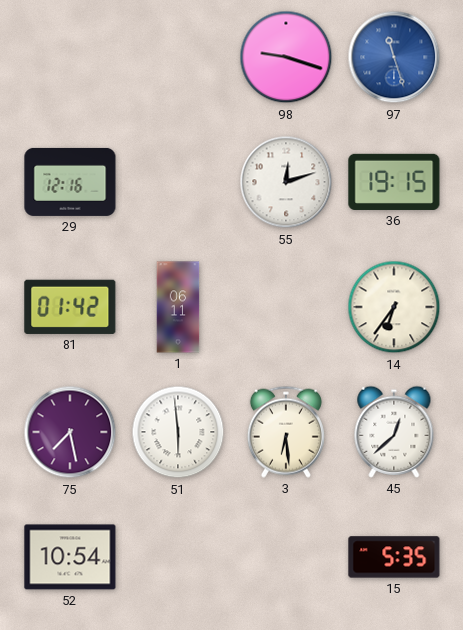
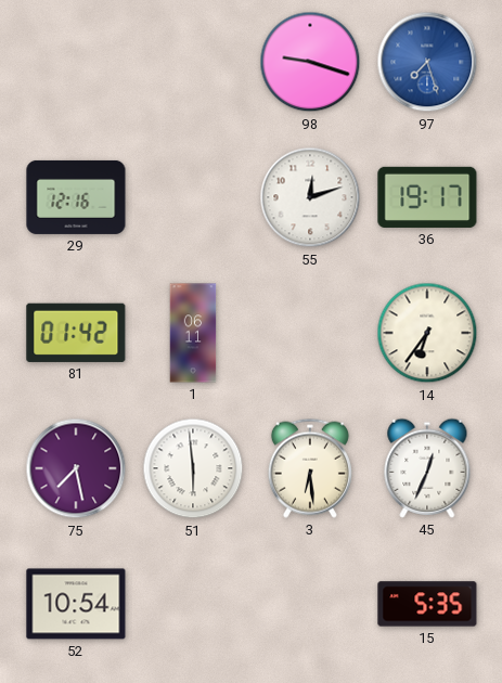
97: 11:27 -> 7:27 (427, 62)
36: 19:15 -> 19:17 (427, 197)
45: 12:38 -> 12:34 (427, 468)
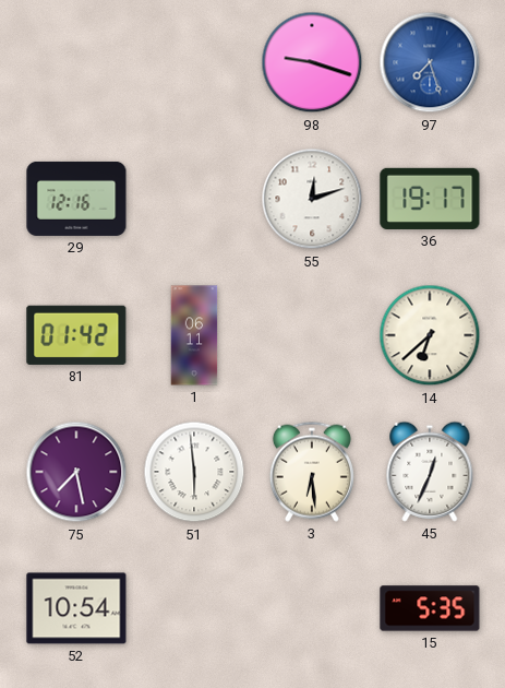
14: 6:36 -> 6:38 (430, 335)
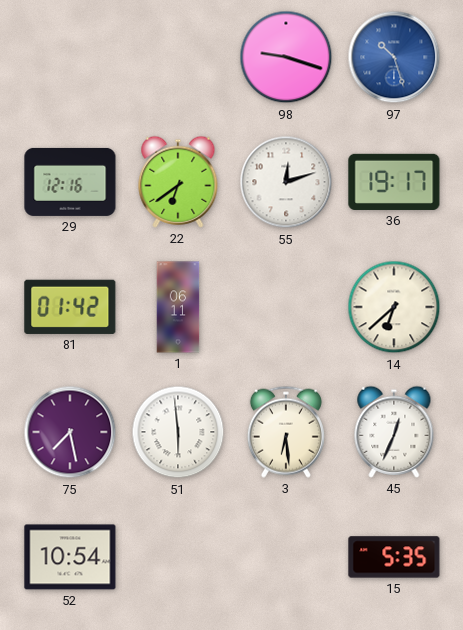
97: 7:27 -> 10:27 (394, 57)
22: none -> 6:39 (178, 182)
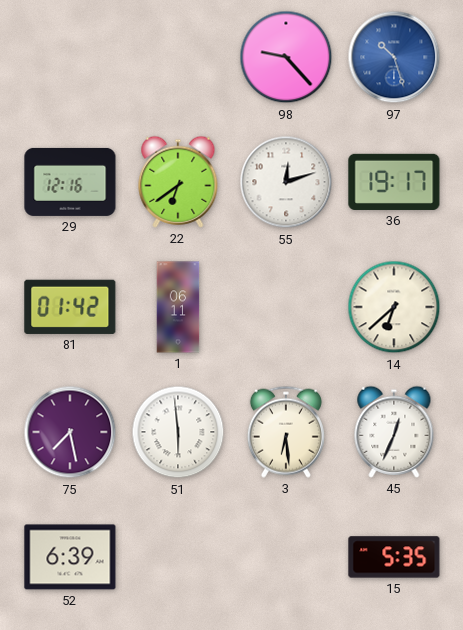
98: 9:18 -> 9:23 (286, 57)
52: 10:54 -> 6:39 (70, 557)
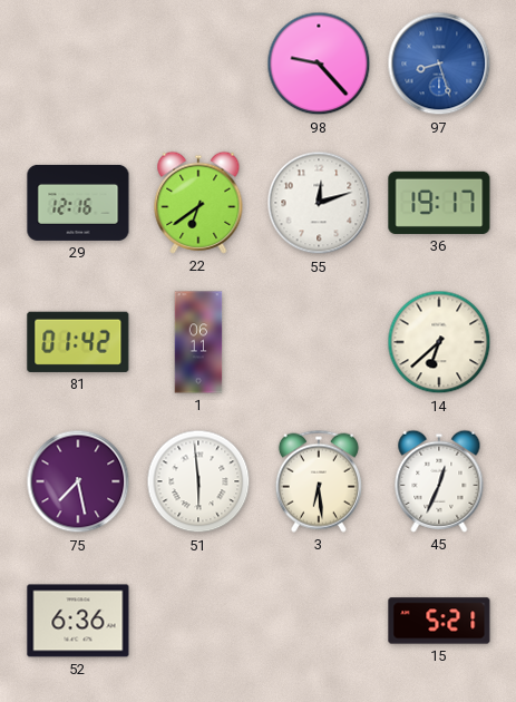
97: 10:27 -> 8:27 (439, 64)
52: 6:39 -> 6:36 (78, 621)
15: 5:35 -> 5:21 (439, 621)
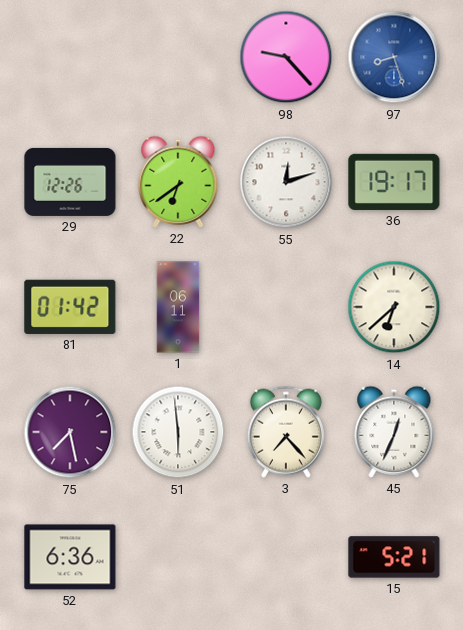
29: 12:16 -> 12:26 (70, 182)
3: 6:29 -> 7:23 (286, 432)
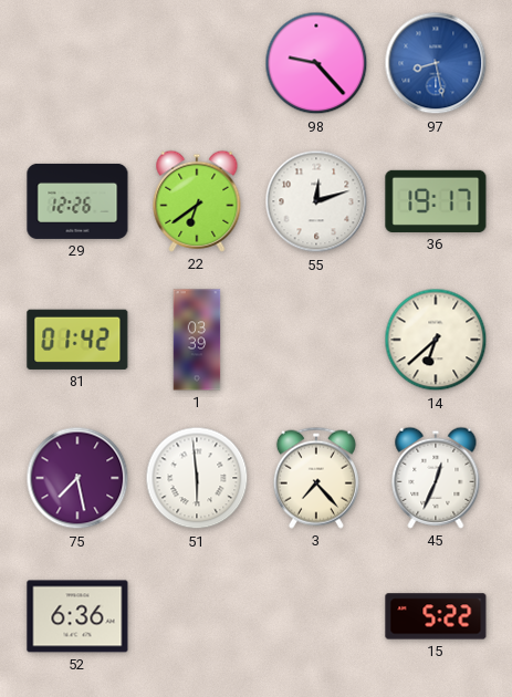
97: 8:27 -> 8:28 (436, 63)
1: 06:11 -> 03:39 (197, 340)
15: 5:21 -> 5:22 (436, 616)
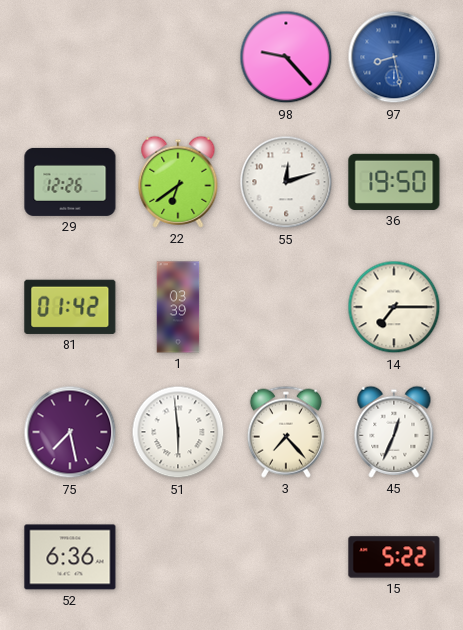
36: 19:17 -> 19:50 (394, 182)
14: 6:38 -> 7:15 (394, 307)
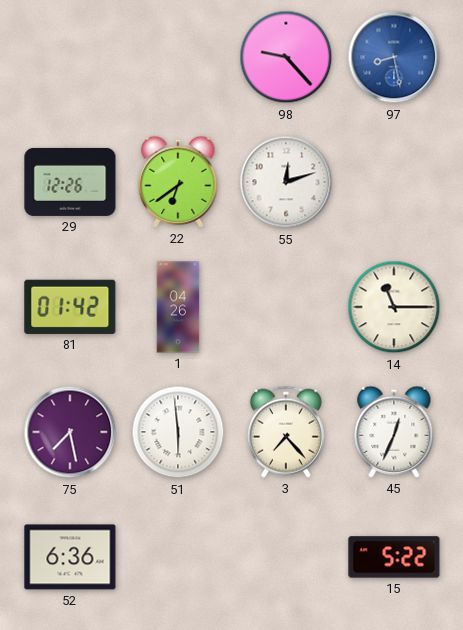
36: 19:50 -> none (394, 182)
1: 03:39 -> 04:26 (178, 307)
14: 7:15 -> 11:15 (394, 307)
